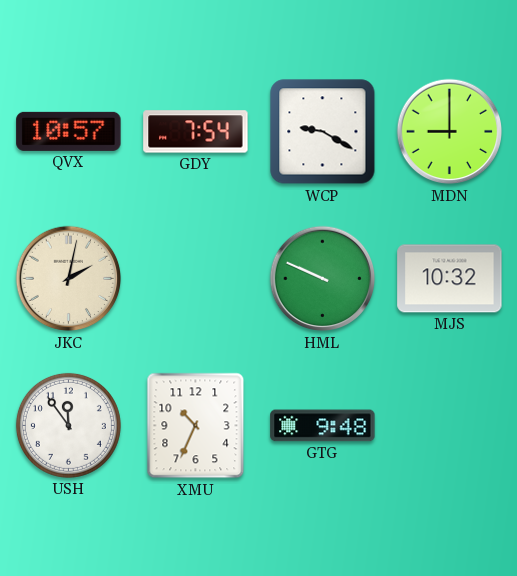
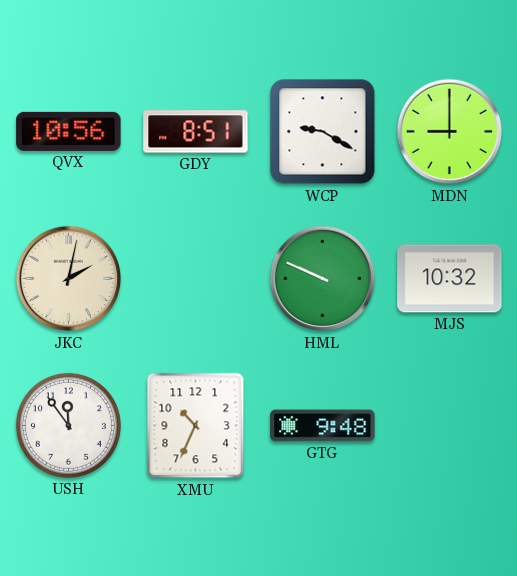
QVX: 10:57 -> 10:56 (69, 131)
GDY: 7:54 -> 8:51 (196, 132)
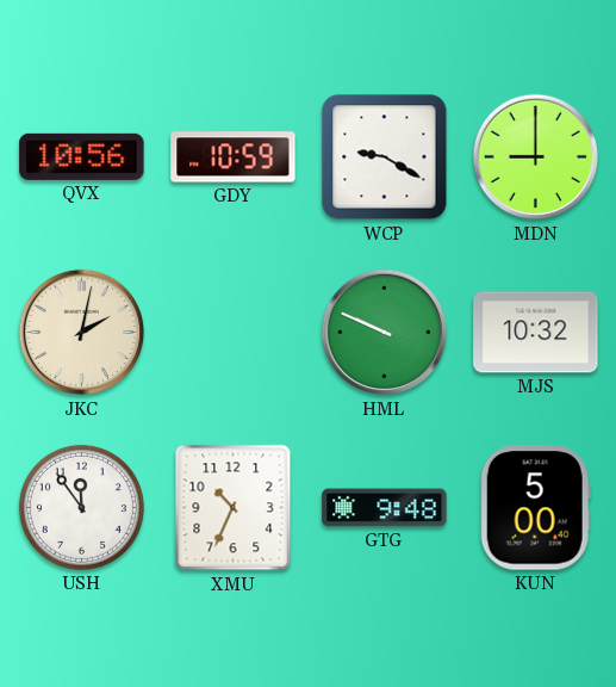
GDY: 8:51 -> 10:59 (234, 157)
KUN: none -> 5:00 (535, 508)
